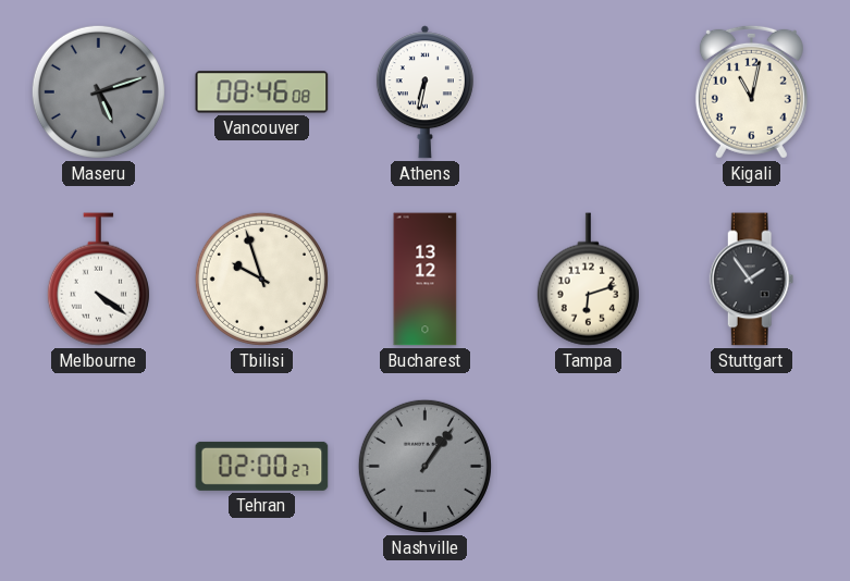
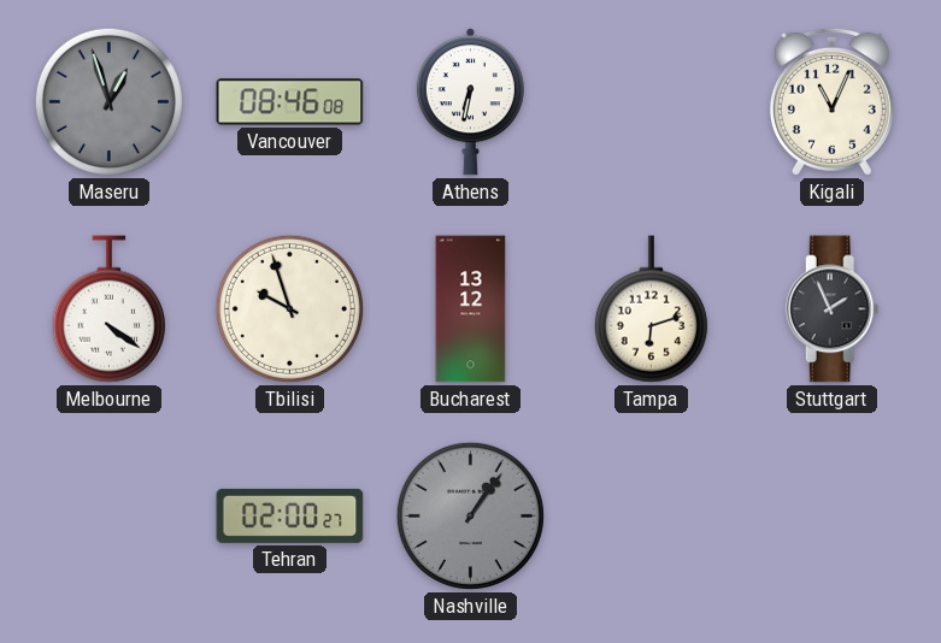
Maseru: 5:12 -> 12:57 (108, 101)
Kigali: 11:02 -> 11:04 (831, 101)
Stuttgart: 1:54 -> 1:56 (833, 309)
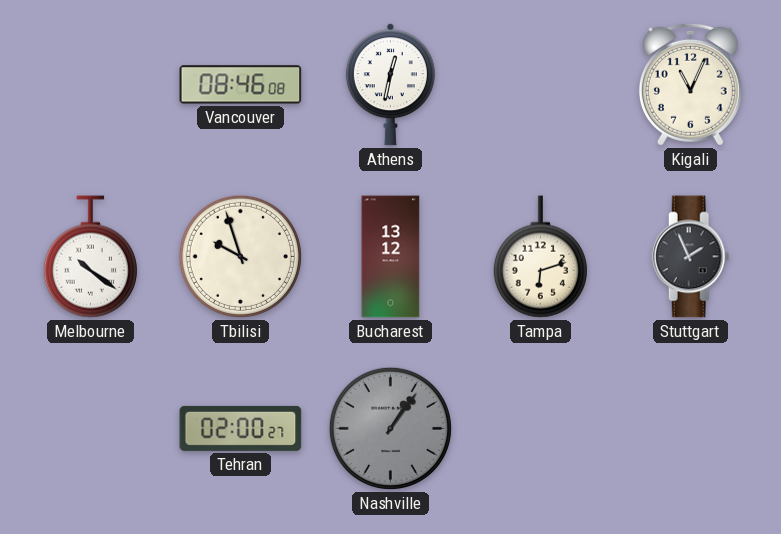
Maseru: 12:57 -> none (108, 101)
Athens: 6:32 -> 12:32 (390, 85)
Melbourne: 4:21 -> 10:21 (90, 257)
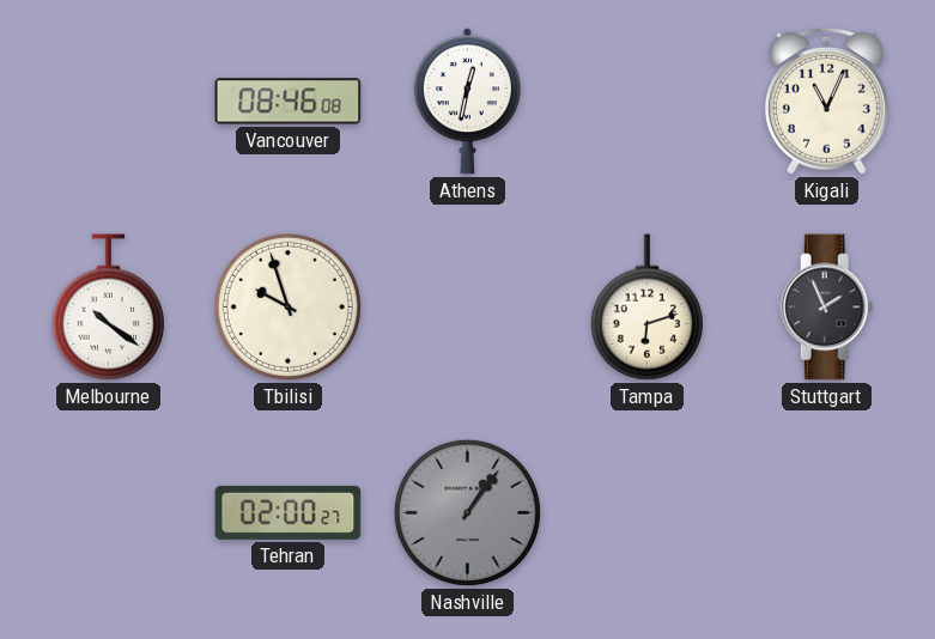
Bucharest: 13:12 -> none (391, 257)
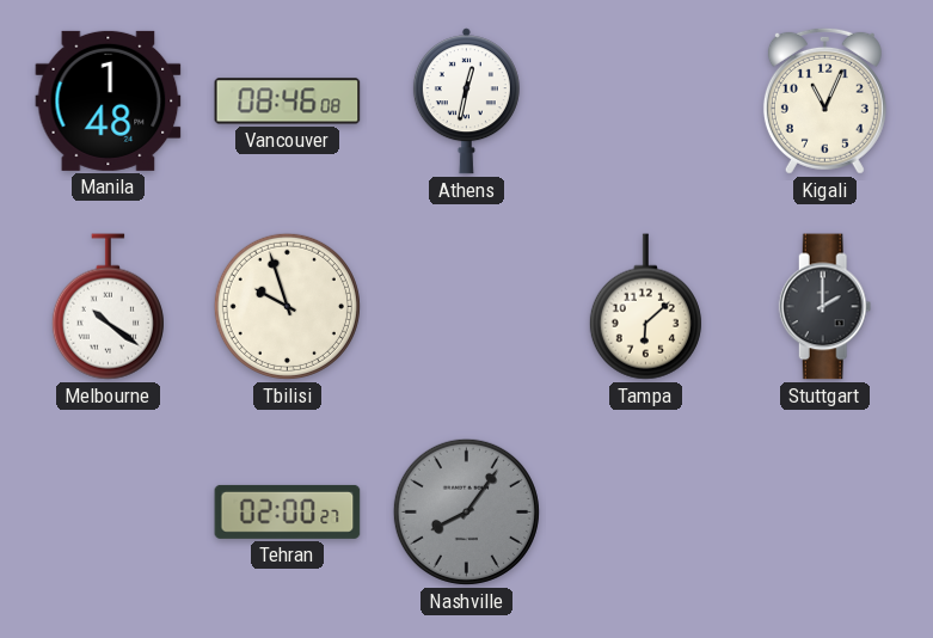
Manila: none -> 1:48 (109, 100)
Tampa: 6:12 -> 6:08 (645, 307)
Stuttgart: 1:56 -> 2:00 (825, 307)
Nashville: 1:06 -> 8:06 (466, 511)
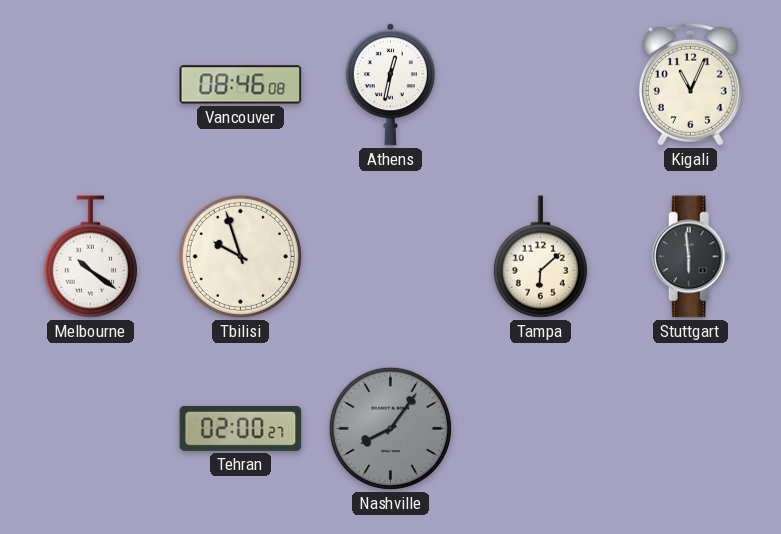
Manila: 1:48 -> none (109, 100)
Stuttgart: 2:00 -> 5:59 (691, 257)
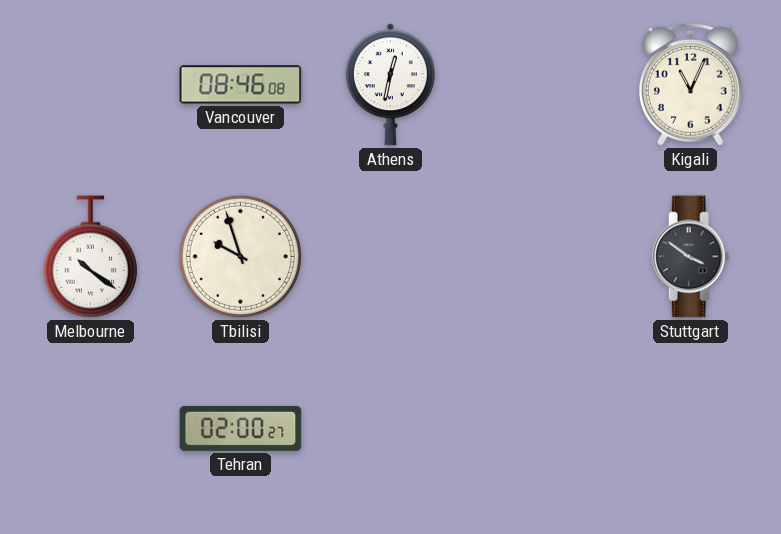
Tampa: 6:08 -> none (540, 257)
Stuttgart: 5:59 -> 3:51 (691, 257)
Nashville: 8:06 -> none (390, 428)
